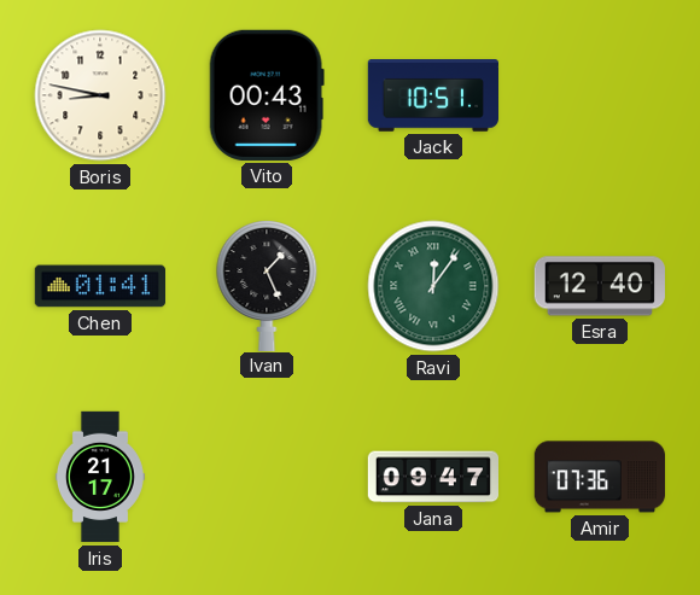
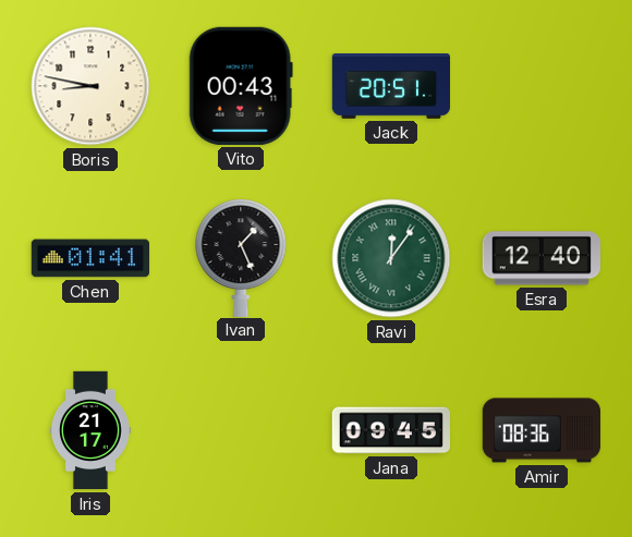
Jack: 10:51 -> 20:51 (390, 87)
Jana: 09:47 -> 09:45 (390, 430)
Amir: 07:36 -> 08:36 (540, 430)
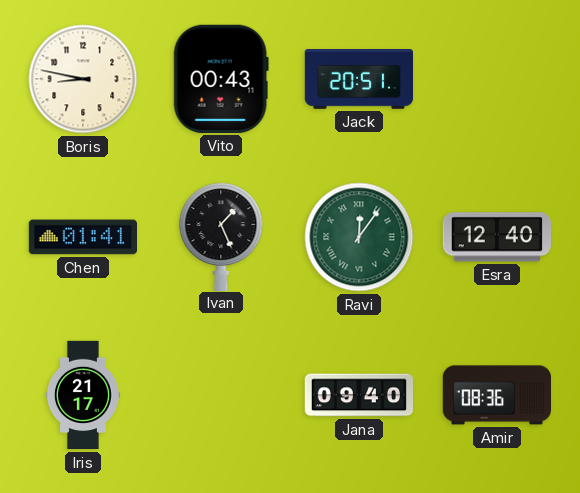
Jana: 09:45 -> 09:40 (358, 395)
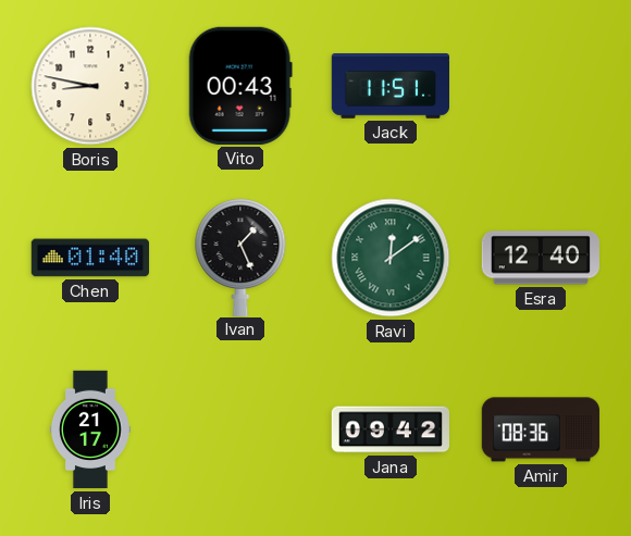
Jack: 20:51 -> 11:51 (389, 87)
Chen: 01:41 -> 01:40 (89, 258)
Ravi: 12:06 -> 12:09 (391, 258)
Jana: 09:40 -> 09:42 (389, 429)
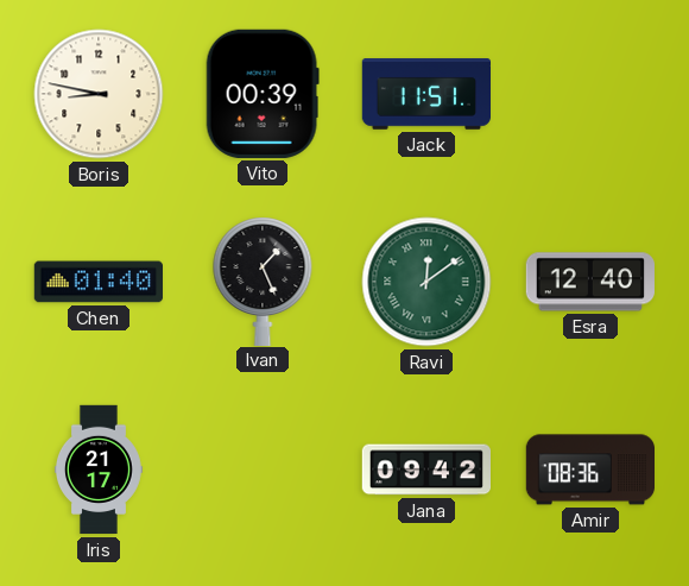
Vito: 00:43 -> 00:39 (263, 94)
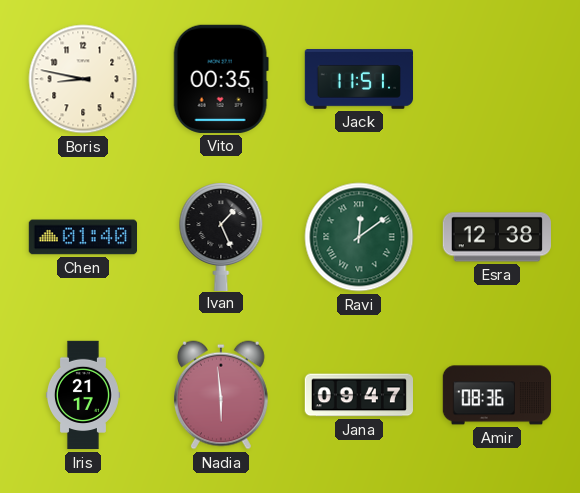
Vito: 00:39 -> 00:35 (221, 79)
Esra: 12:40 -> 12:38 (497, 237)
Nadia: none -> 5:59 (221, 395)
Jana: 09:42 -> 09:47 (358, 395)
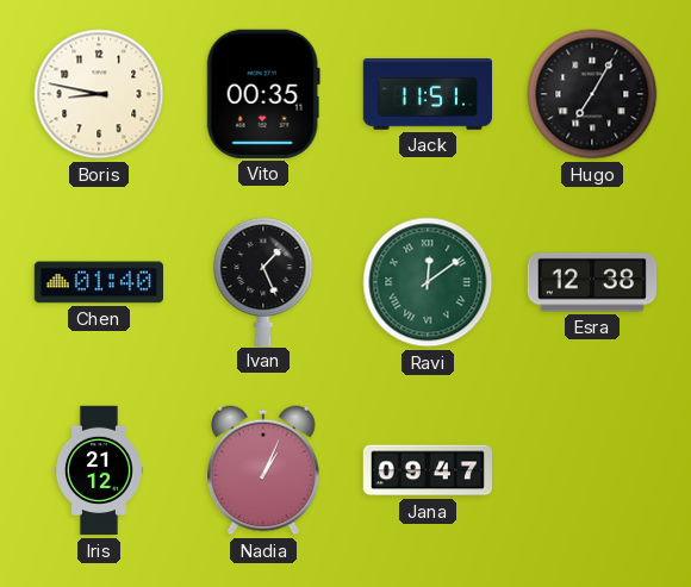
Hugo: none -> 7:05 (592, 94)
Iris: 21:17 -> 21:12 (99, 470)
Nadia: 5:59 -> 1:04 (263, 470)
Amir: 08:36 -> none (496, 395)
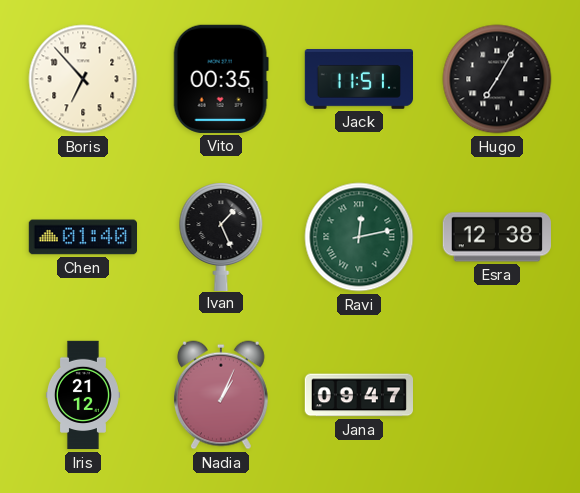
Boris: 8:47 -> 6:53 (83, 79)
Ravi: 12:09 -> 12:13 (359, 237)
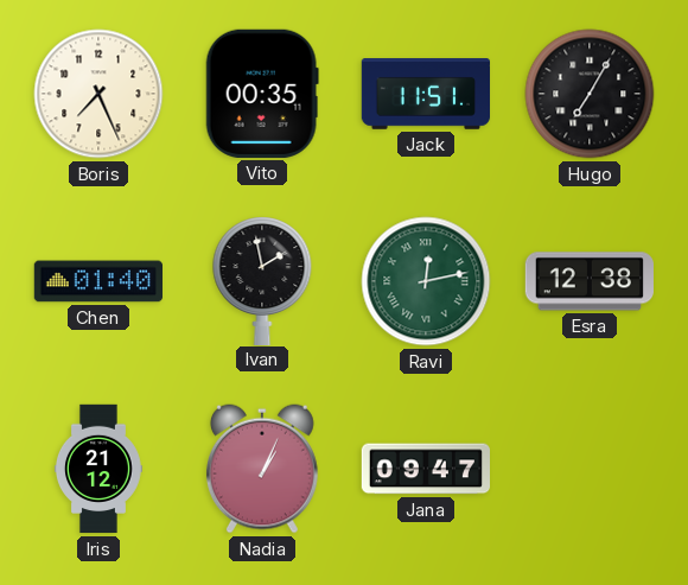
Boris: 6:53 -> 7:26 (98, 94)
Ivan: 1:26 -> 1:58 (262, 280)
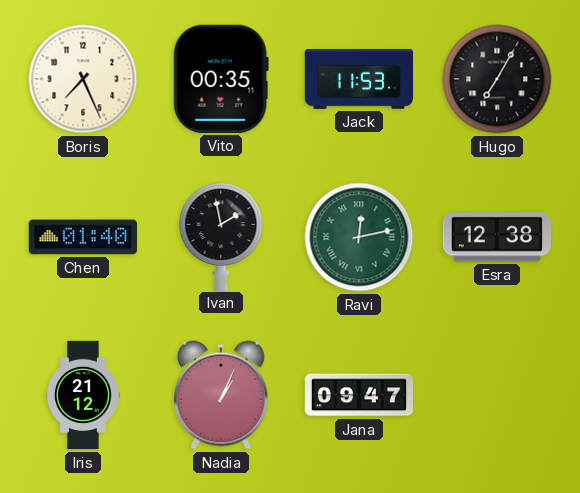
Jack: 11:51 -> 11:53 (358, 80)
